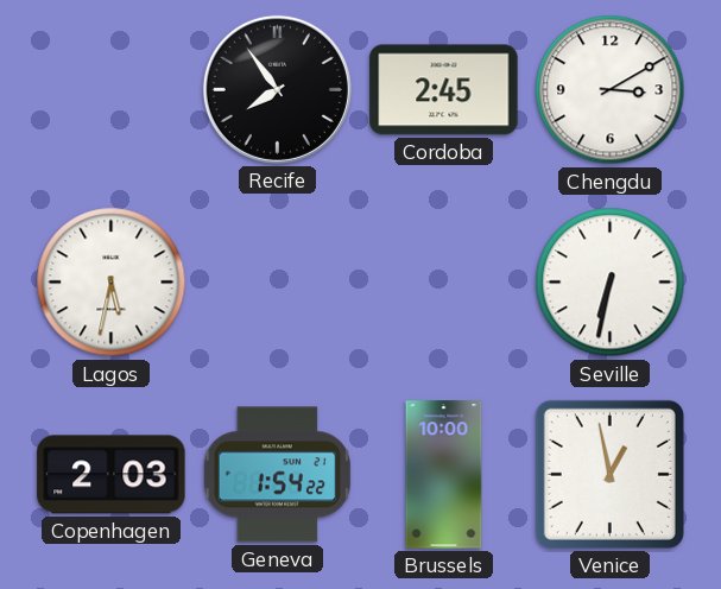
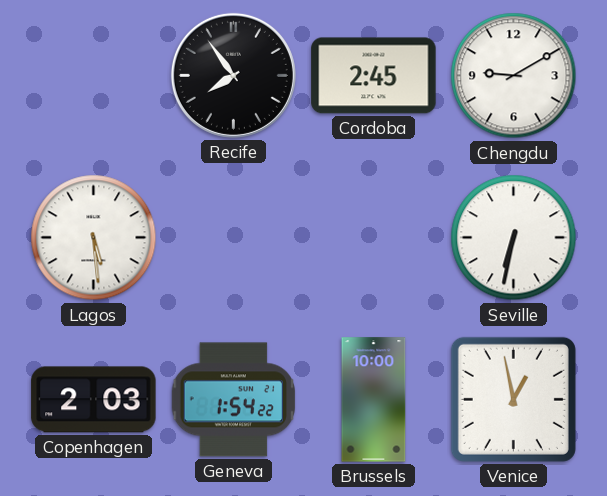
Chengdu: 3:10 -> 9:10 (514, 76)
Lagos: 5:32 -> 5:29 (94, 238)
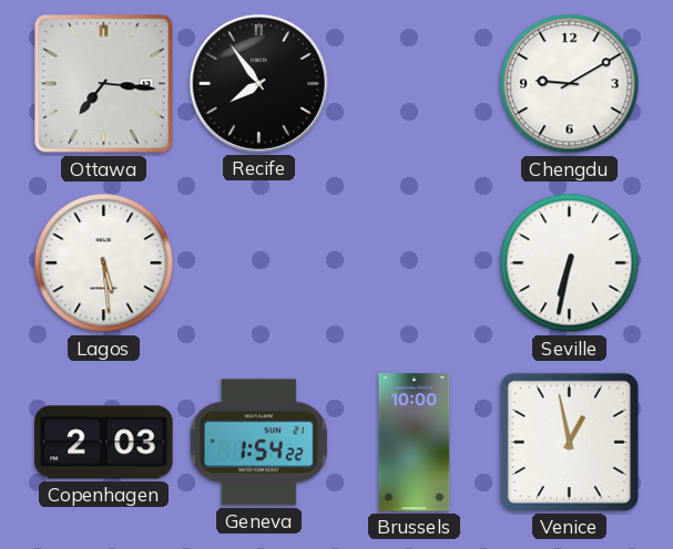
Ottawa: none -> 7:16 (104, 84)
Cordoba: 2:45 -> none (374, 76)
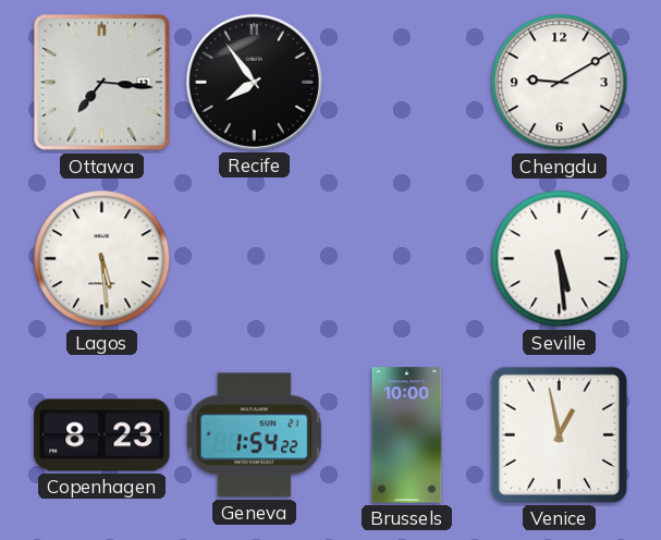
Seville: 6:32 -> 5:29 (560, 259)
Copenhagen: 2:03 -> 8:23 (102, 435)
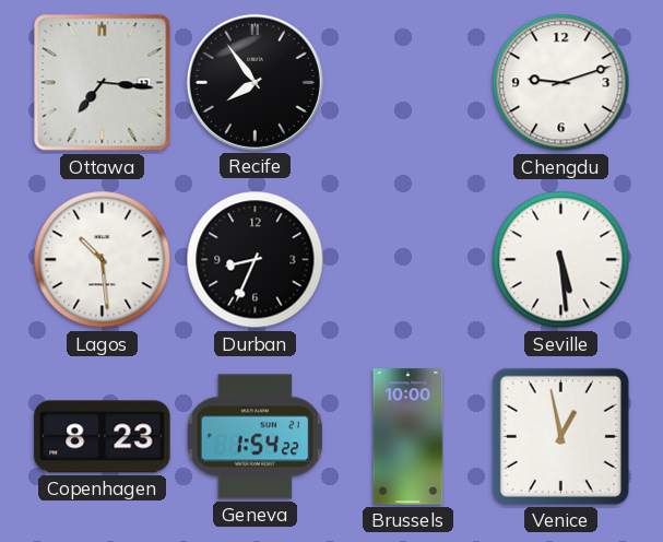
Chengdu: 9:10 -> 9:12 (561, 83)
Lagos: 5:29 -> 10:29 (103, 260)
Durban: none -> 8:34 (256, 260)
